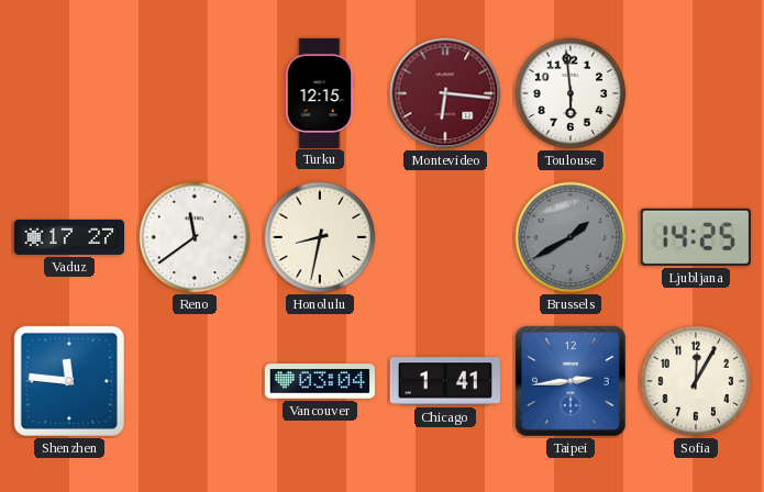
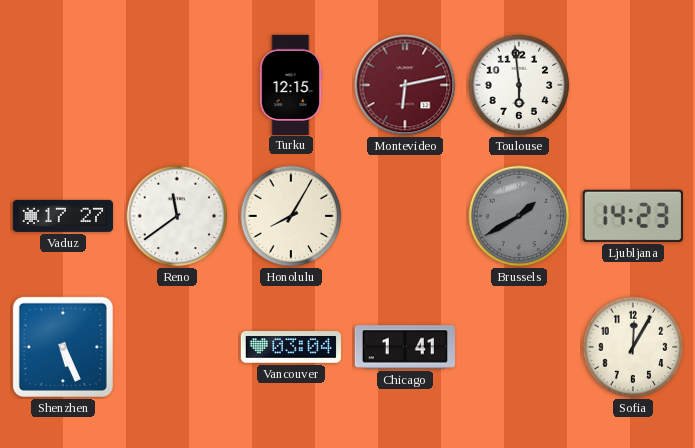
Montevideo: 6:16 -> 6:13 (405, 85)
Honolulu: 8:32 -> 8:05 (291, 216)
Ljubljana: 14:25 -> 14:23 (633, 216)
Shenzhen: 11:46 -> 5:26 (63, 347)
Taipei: 2:44 -> none (572, 382)
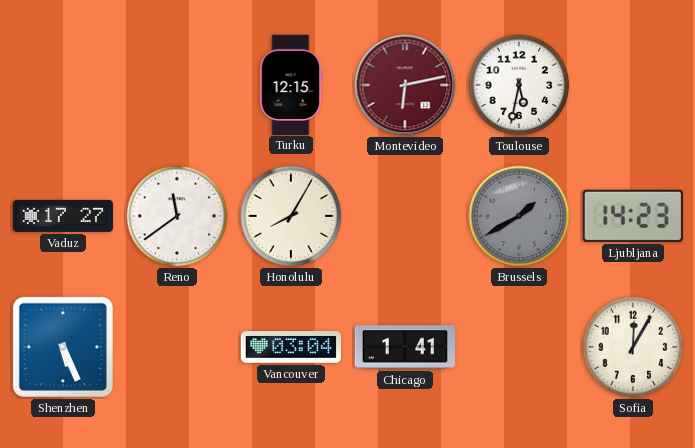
Toulouse: 5:59 -> 5:32 (519, 85)
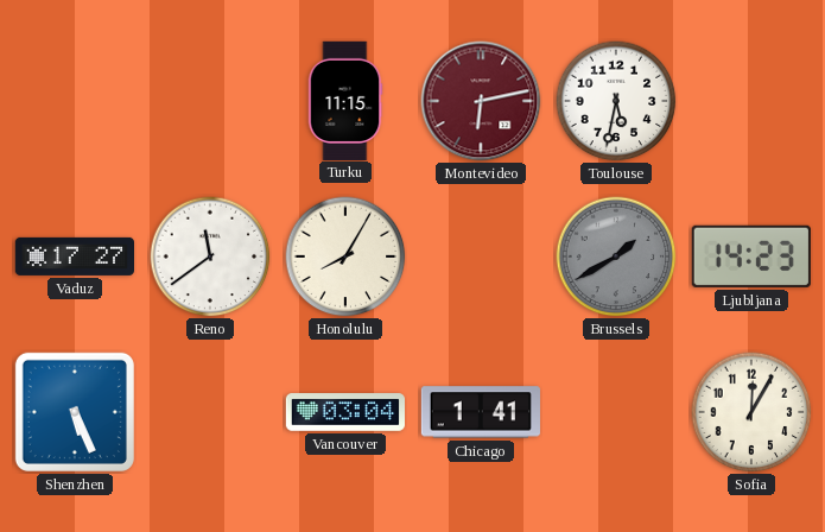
Turku: 12:15 -> 11:15 (345, 100)
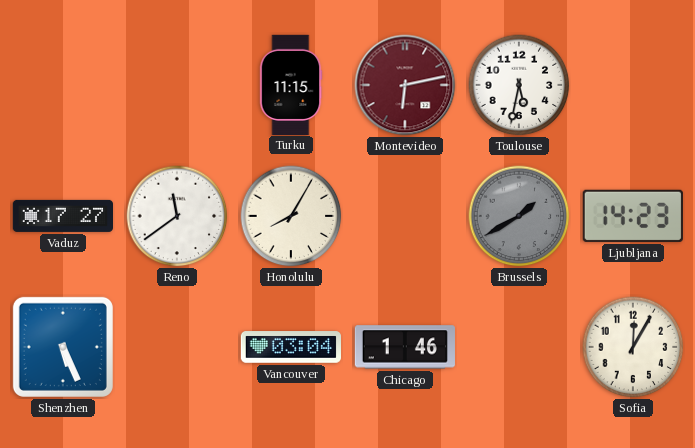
Chicago: 1:41 -> 1:46 (405, 347)
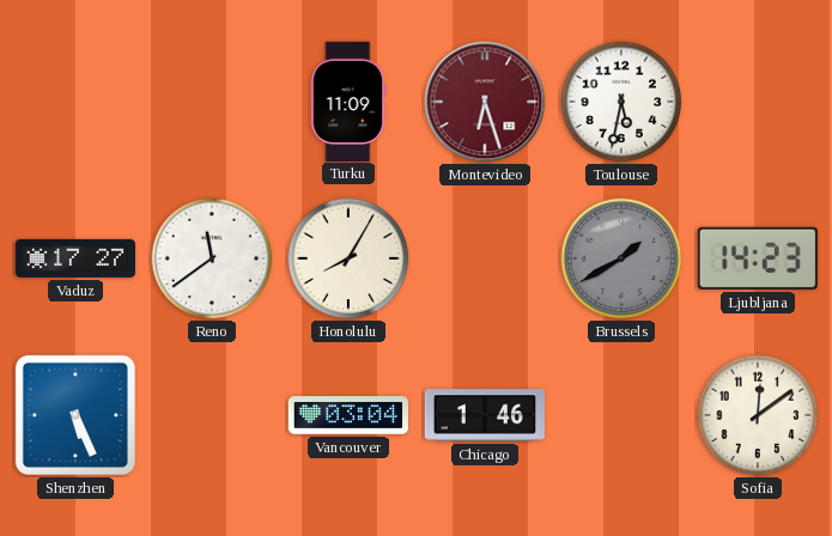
Turku: 11:15 -> 11:09 (348, 100)
Montevideo: 6:13 -> 6:27 (485, 102)
Sofia: 12:05 -> 12:09 (758, 415)
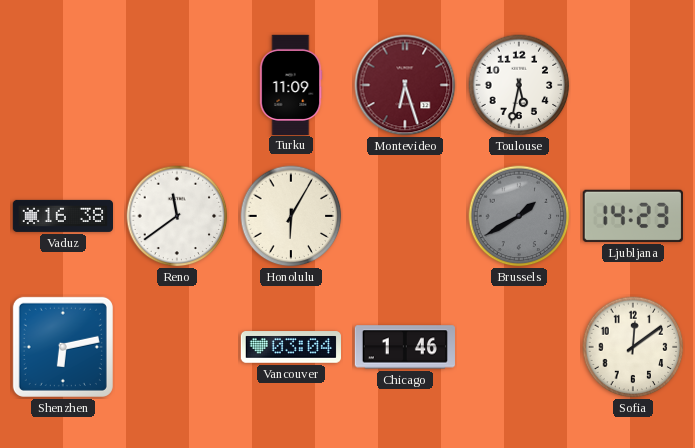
Vaduz: 17:27 -> 16:38 (62, 216)
Honolulu: 8:05 -> 6:05 (291, 216)
Shenzhen: 5:26 -> 6:13 (63, 347)
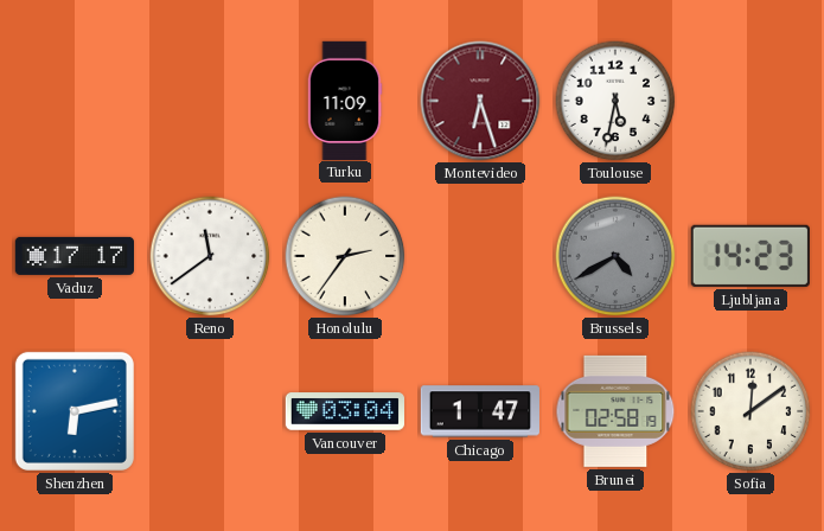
Vaduz: 16:38 -> 17:17 (74, 256)
Honolulu: 6:05 -> 2:36 (345, 256)
Brussels: 1:40 -> 4:40 (615, 256)
Chicago: 1:46 -> 1:47 (480, 411)
Brunei: none -> 02:58 (615, 411)
